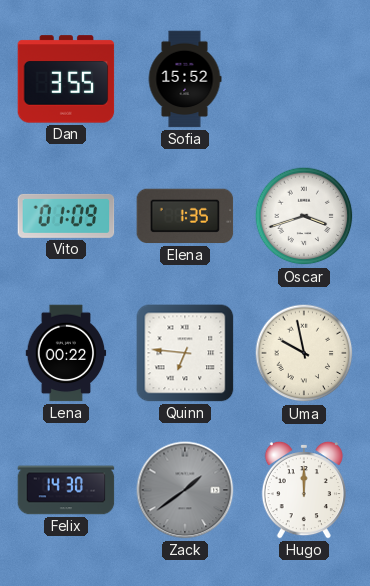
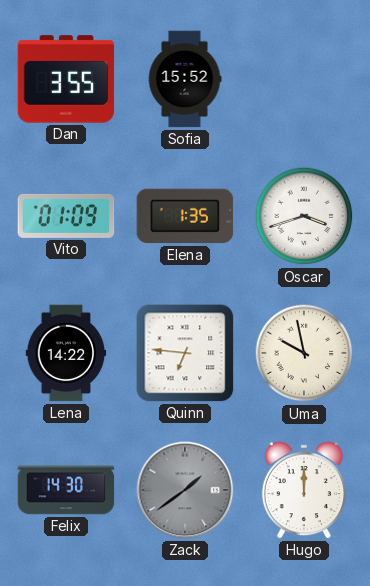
Lena: 00:22 -> 14:22 (66, 353)
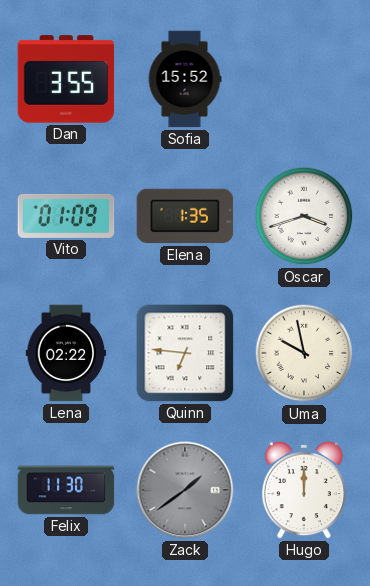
Lena: 14:22 -> 02:22 (66, 353)
Felix: 14:30 -> 11:30 (66, 490)
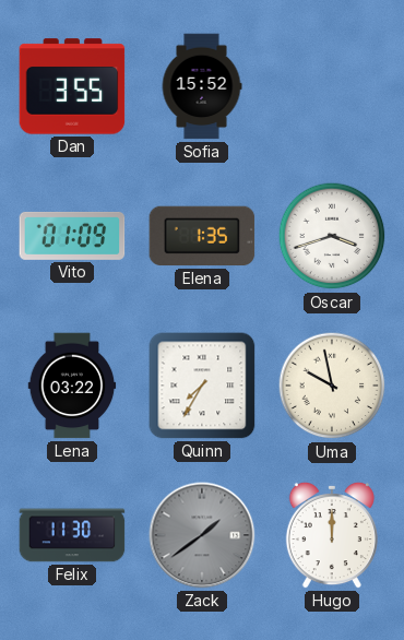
Lena: 02:22 -> 03:22 (72, 386)
Quinn: 6:46 -> 7:35 (202, 386)
